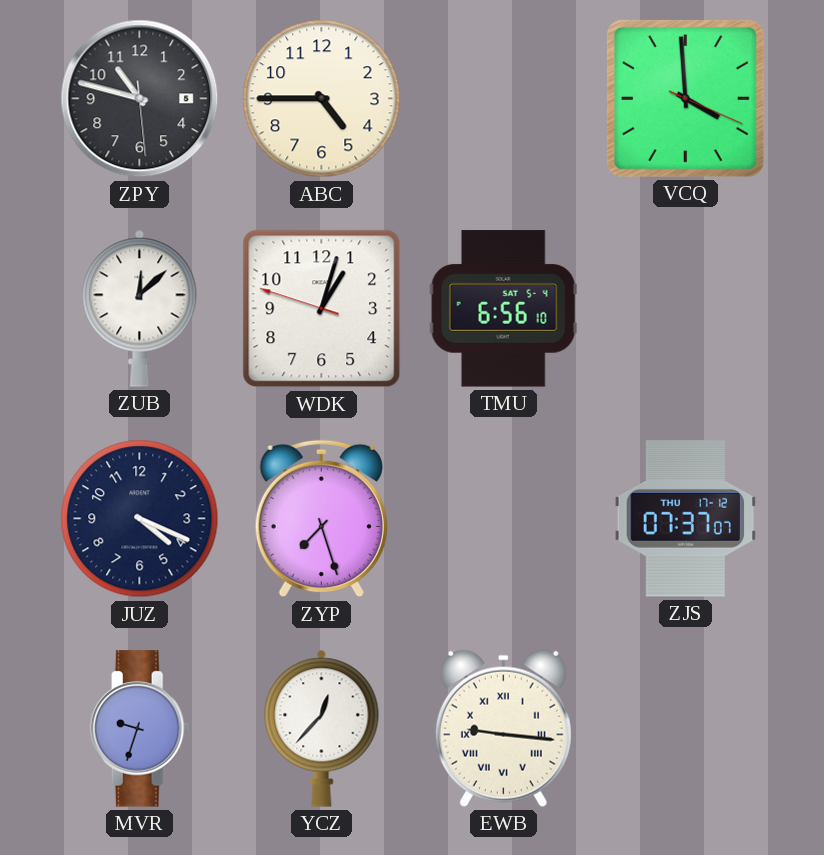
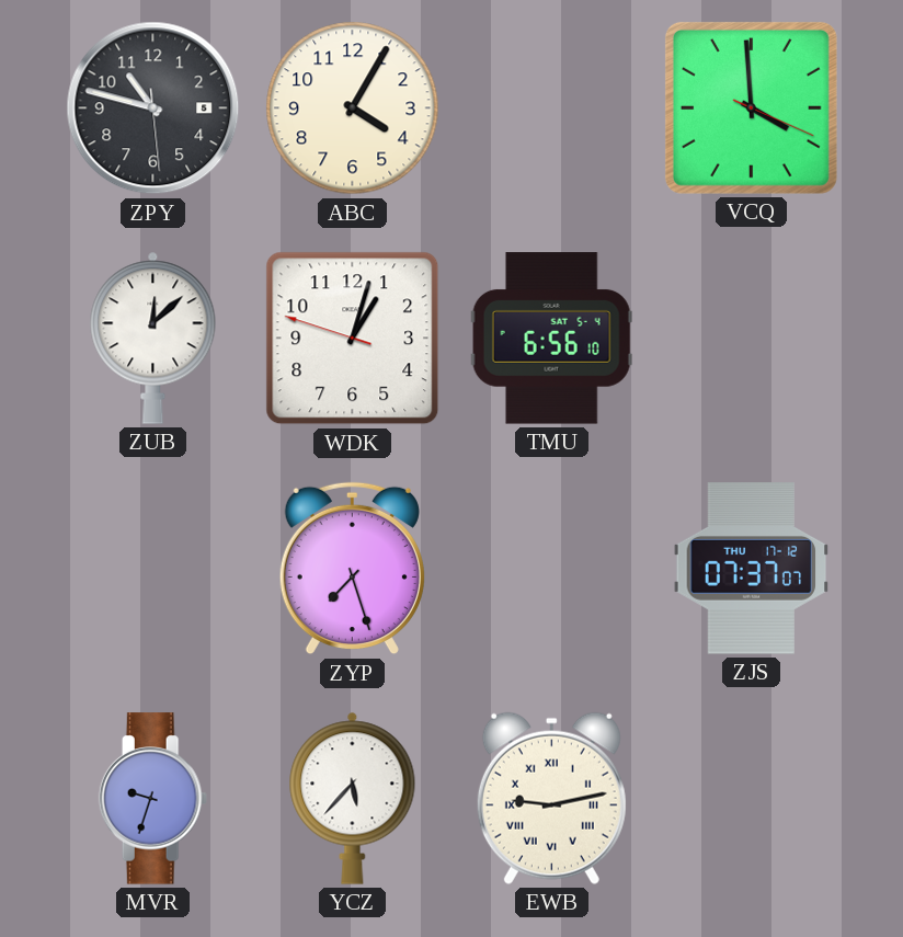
ABC: 4:45 -> 4:05 (353, 108)
JUZ: 4:19 -> none (140, 519)
YCZ: 12:37 -> 5:37 (353, 798)
EWB: 9:16 -> 9:13 (551, 798)
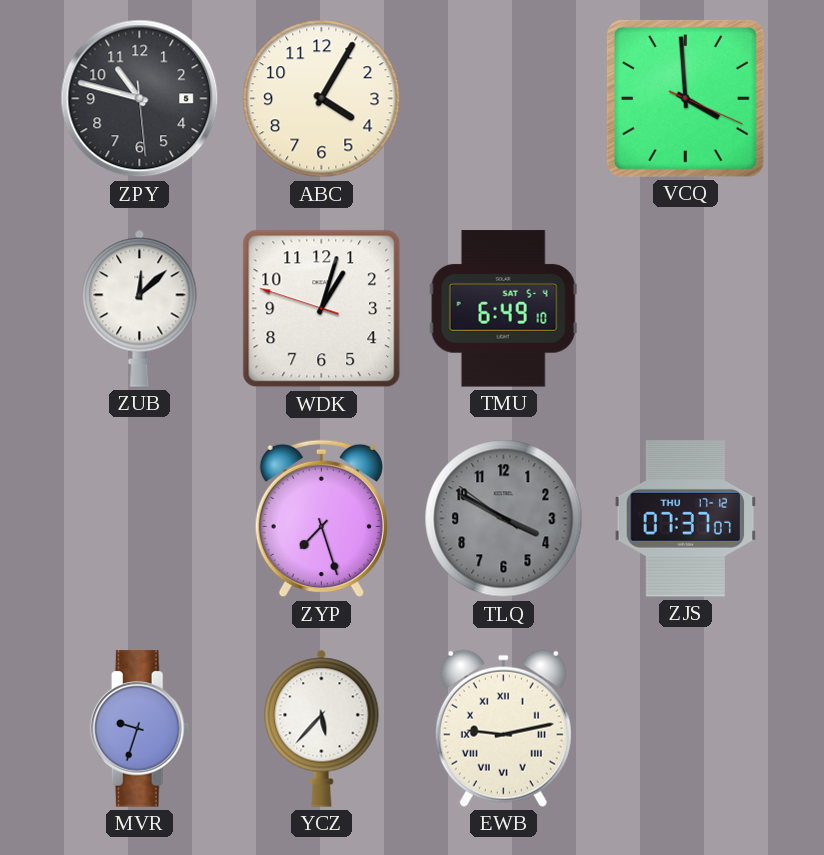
TMU: 6:56 -> 6:49 (503, 309)
TLQ: none -> 3:49 (504, 519)
